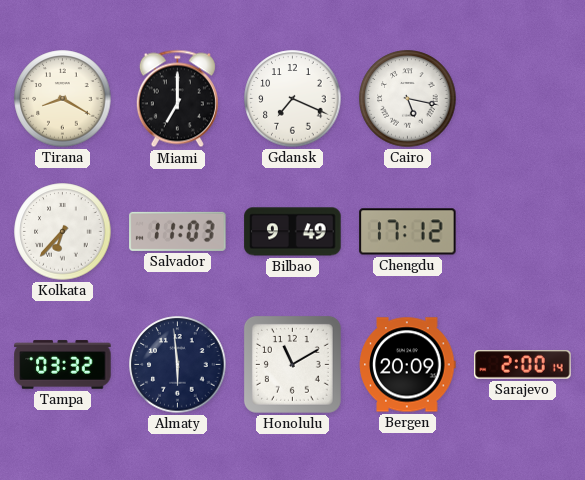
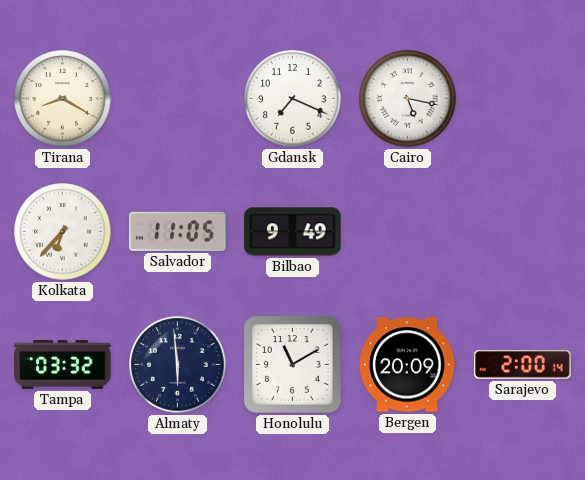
Miami: 7:00 -> none (177, 99)
Salvador: 11:03 -> 11:05 (178, 231)
Chengdu: 17:12 -> none (408, 232)
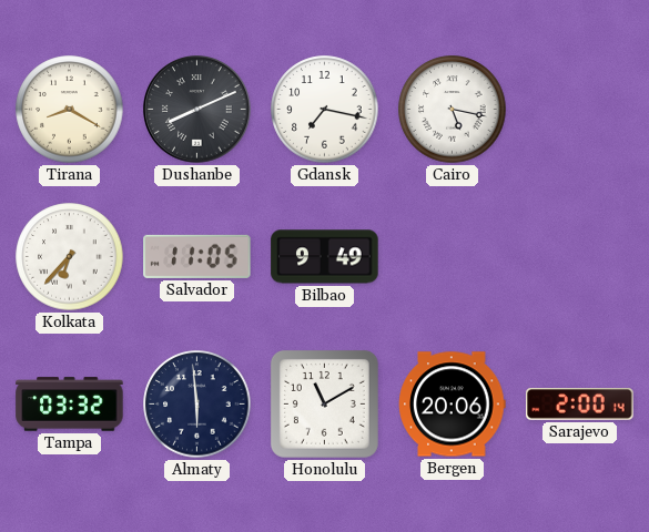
Dushanbe: none -> 8:11 (197, 110)
Gdansk: 7:19 -> 7:17 (325, 110)
Bergen: 20:09 -> 20:06 (453, 405)
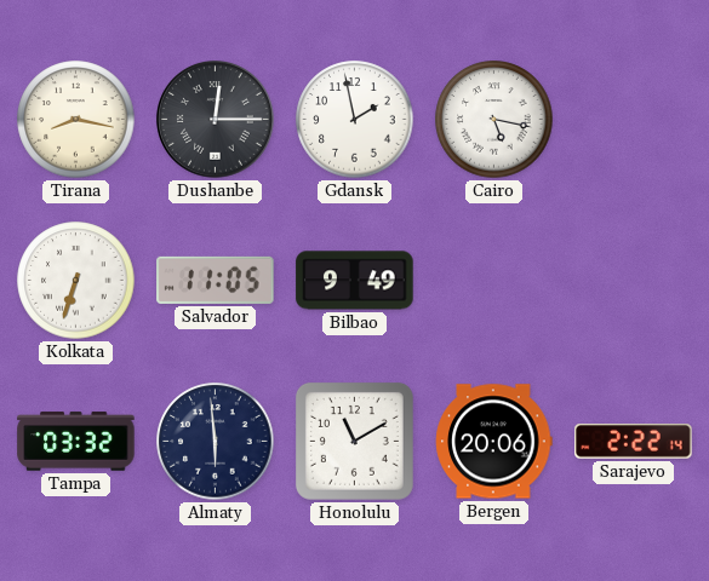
Tirana: 8:20 -> 8:17 (76, 120)
Dushanbe: 8:11 -> 12:15 (216, 120)
Gdansk: 7:17 -> 1:58 (355, 120)
Kolkata: 6:37 -> 6:33 (76, 281)
Sarajevo: 2:00 -> 2:22 (634, 442)
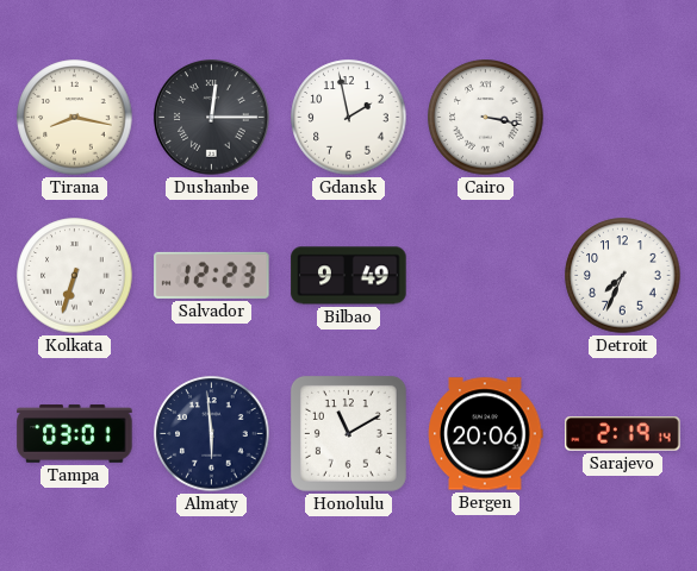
Cairo: 5:17 -> 3:17 (486, 118)
Salvador: 11:05 -> 12:23 (212, 275)
Detroit: none -> 7:34 (623, 276)
Tampa: 03:32 -> 03:01 (75, 434)
Sarajevo: 2:22 -> 2:19 (623, 434)
